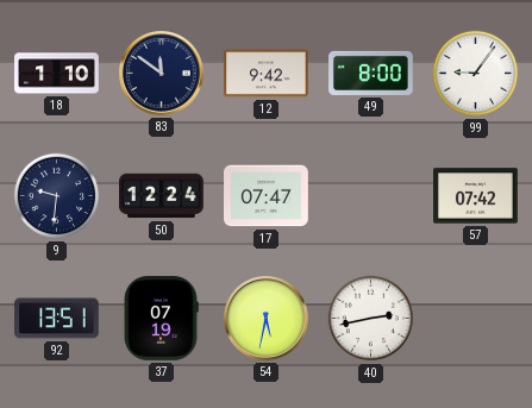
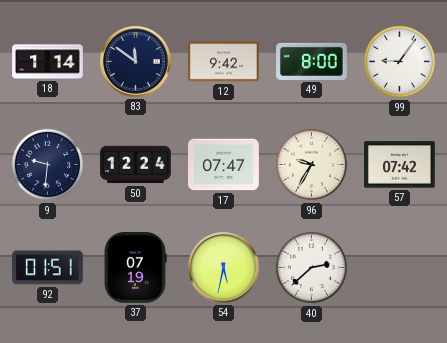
18: 1:10 -> 1:14 (48, 62)
96: none -> 9:35 (312, 165)
92: 13:51 -> 01:51 (48, 268)
40: 2:43 -> 2:38 (312, 268)
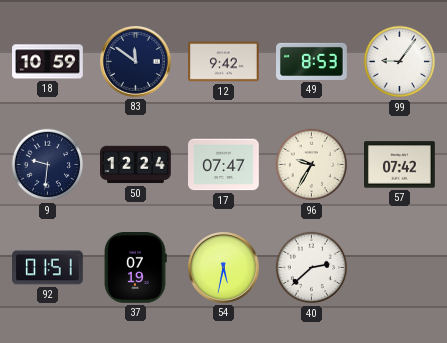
18: 1:14 -> 10:59 (48, 62)
49: 8:00 -> 8:53 (312, 61)
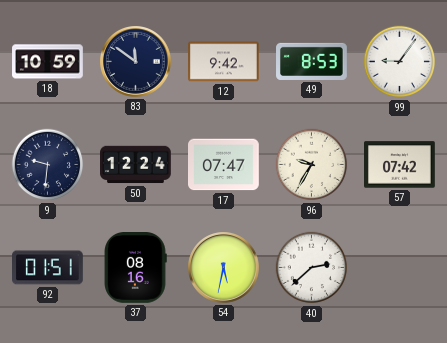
37: 07:19 -> 08:16 (135, 268)
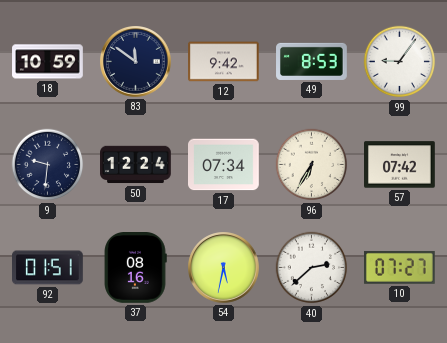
17: 07:47 -> 07:34 (224, 165)
96: 9:35 -> 6:35 (312, 165)
10: none -> 07:27 (400, 267)
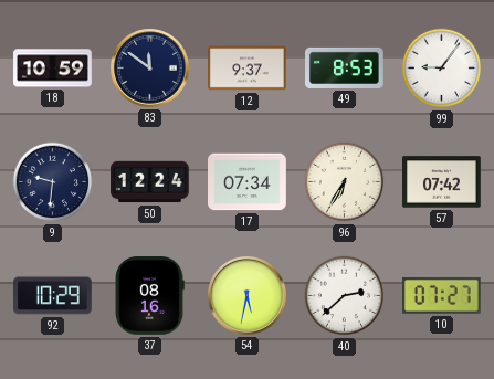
12: 9:42 -> 9:37 (248, 69)
92: 01:51 -> 10:29 (53, 296)
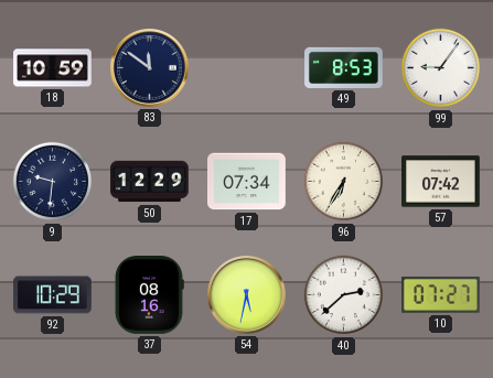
12: 9:37 -> none (248, 69)
50: 12:24 -> 12:29 (150, 182)
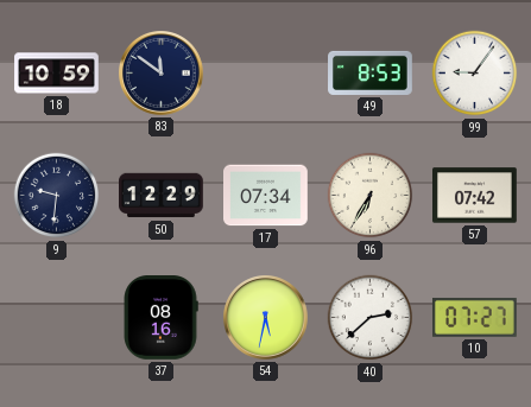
92: 10:29 -> none (53, 295)
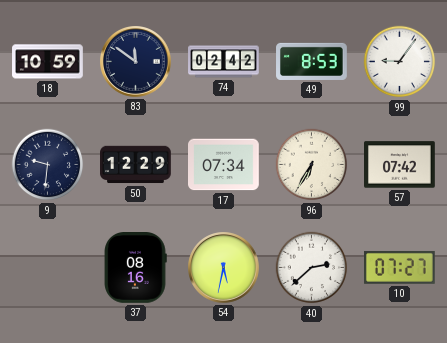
74: none -> 02:42 (224, 62)
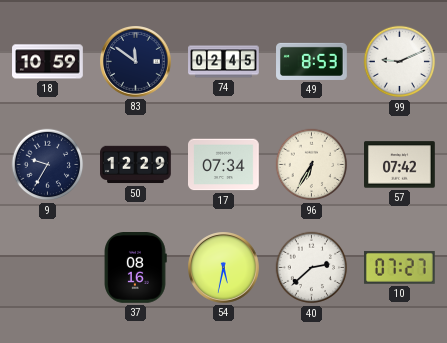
74: 02:42 -> 02:45 (224, 62)
99: 9:06 -> 9:11 (400, 62)
9: 9:31 -> 9:35 (48, 165)
